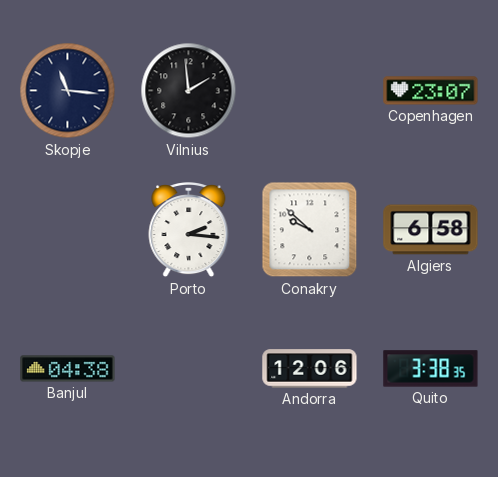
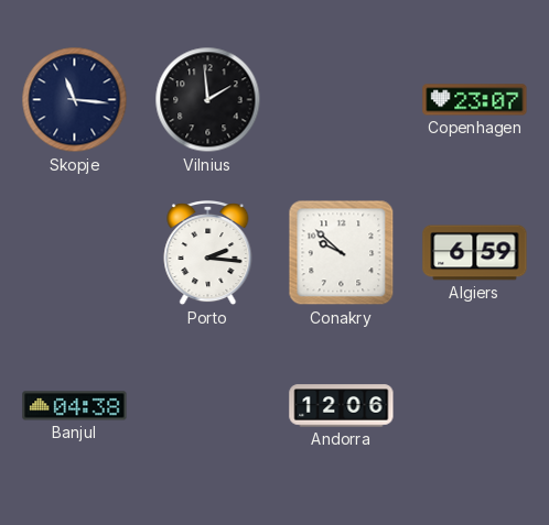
Algiers: 6:58 -> 6:59 (475, 253)
Quito: 3:38 -> none (431, 369)
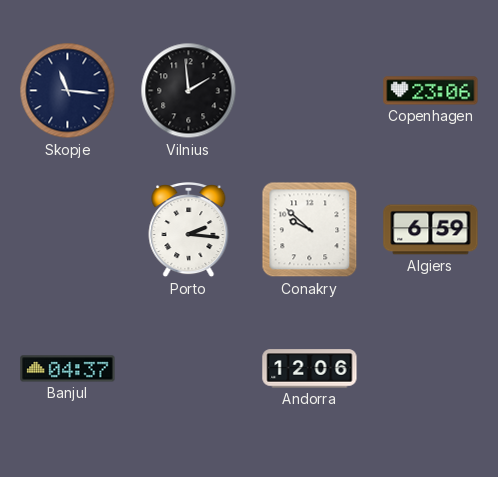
Copenhagen: 23:07 -> 23:06 (431, 91)
Banjul: 04:38 -> 04:37 (68, 369)
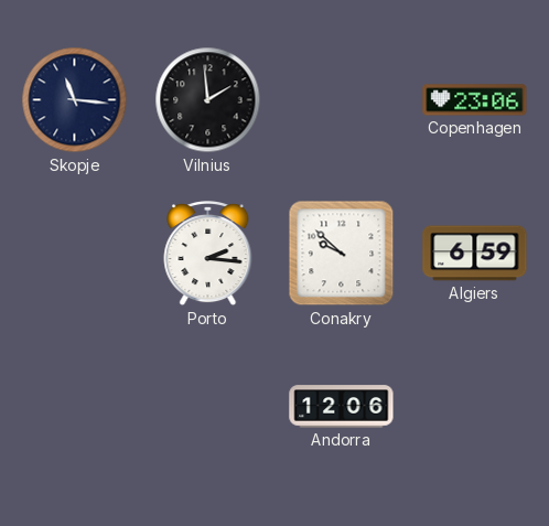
Banjul: 04:37 -> none (68, 369)
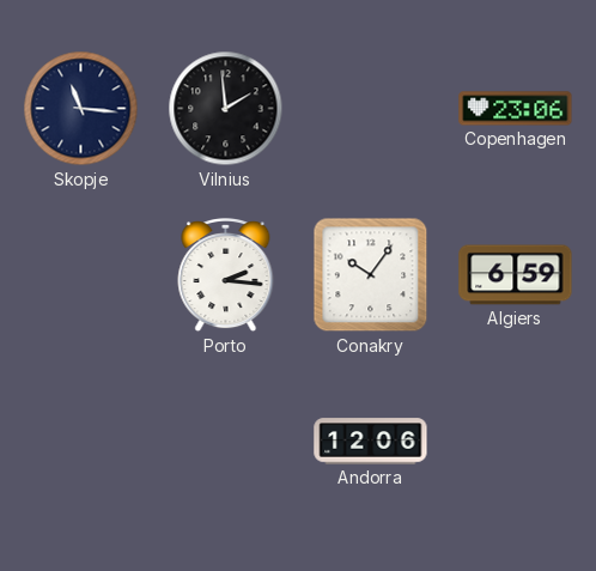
Conakry: 9:52 -> 10:06 (371, 275)
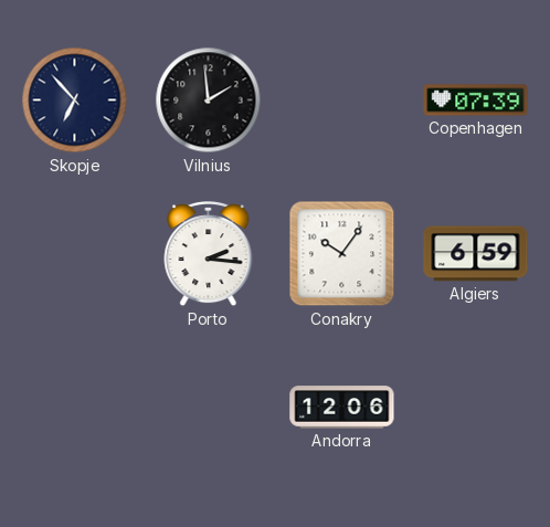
Skopje: 11:16 -> 6:53 (75, 101)
Copenhagen: 23:06 -> 07:39 (476, 101)
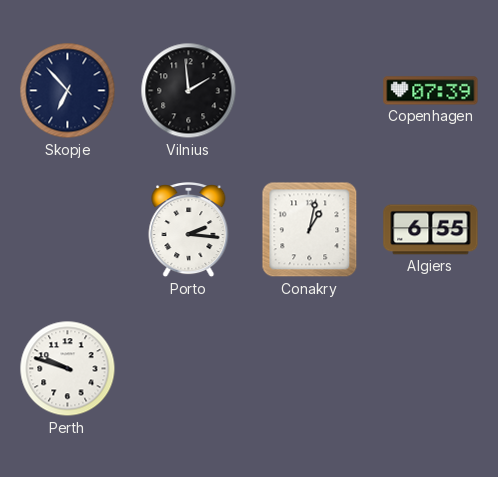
Conakry: 10:06 -> 1:02 (310, 230)
Algiers: 6:59 -> 6:55 (431, 230)
Perth: none -> 9:48 (68, 369)
Andorra: 12:06 -> none (342, 408)
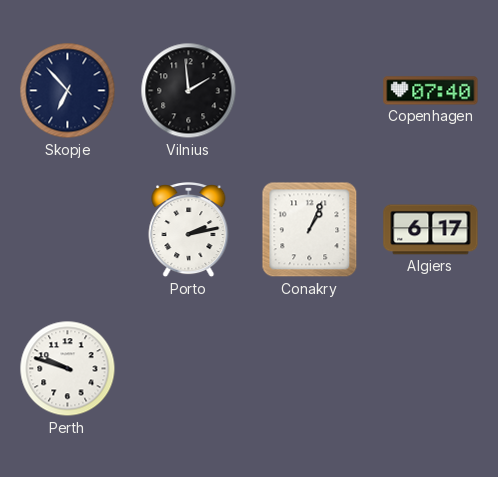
Copenhagen: 07:39 -> 07:40 (431, 91)
Porto: 2:16 -> 2:13 (189, 231)
Conakry: 1:02 -> 1:04 (310, 230)
Algiers: 6:55 -> 6:17 (431, 230)
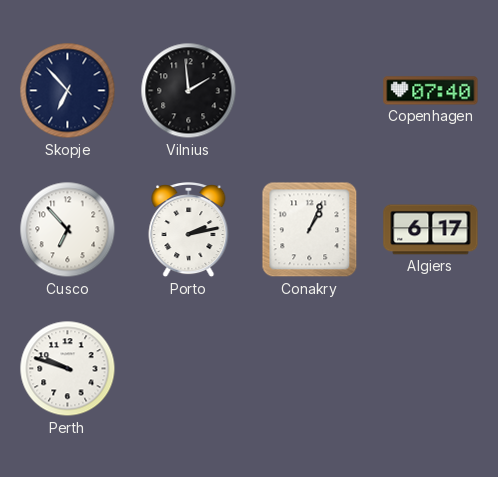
Cusco: none -> 6:53 (68, 230)
